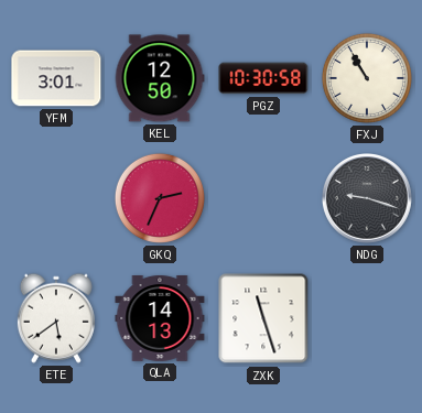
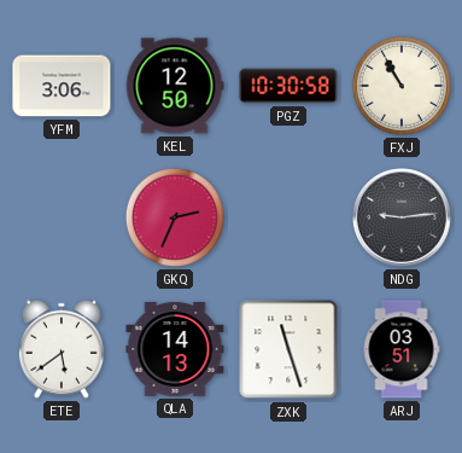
YFM: 3:01 -> 3:06 (62, 86)
NDG: 9:18 -> 9:14 (403, 219)
ARJ: none -> 03:51 (402, 349)
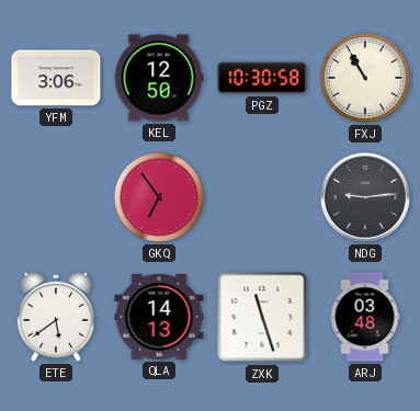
GKQ: 2:34 -> 6:54 (159, 197)
ARJ: 03:51 -> 03:48 (365, 317)
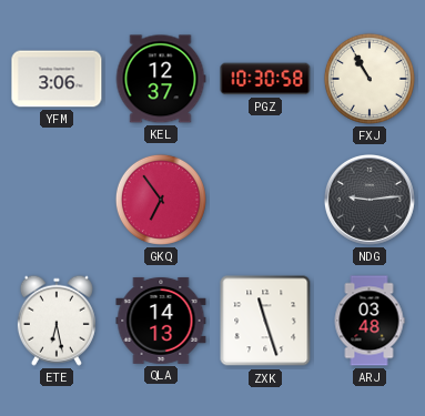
KEL: 12:50 -> 12:37 (161, 79)
ETE: 5:39 -> 6:28 (57, 321)
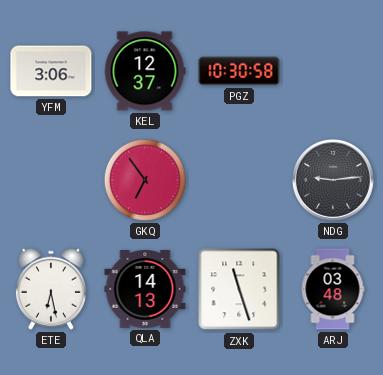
FXJ: 10:55 -> none (370, 79)
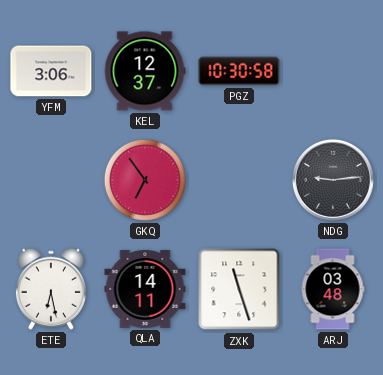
QLA: 14:13 -> 14:11 (145, 289)
